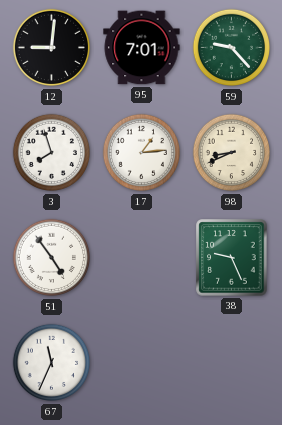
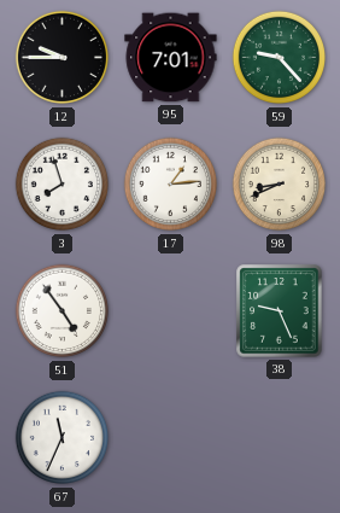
12: 9:01 -> 9:45 (63, 58)
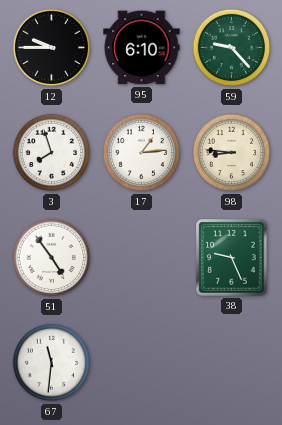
95: 7:01 -> 6:10 (142, 48)
98: 8:41 -> 8:46 (232, 153)
67: 11:34 -> 11:31 (52, 363)
